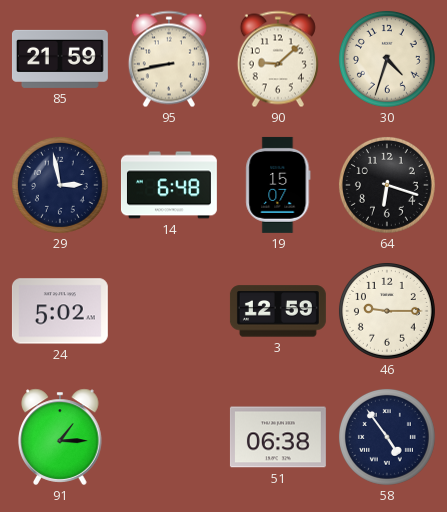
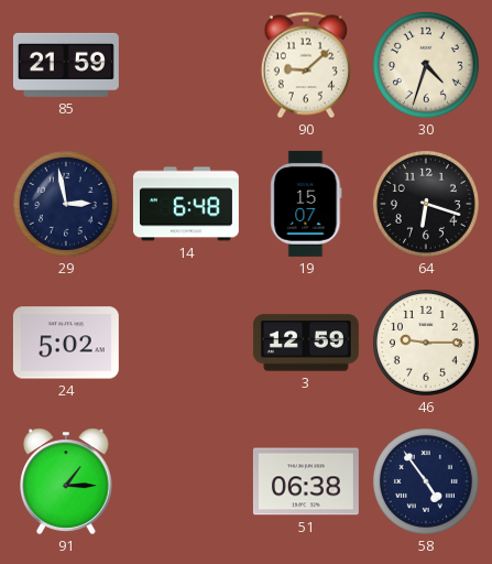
95: 8:43 -> none (169, 59)
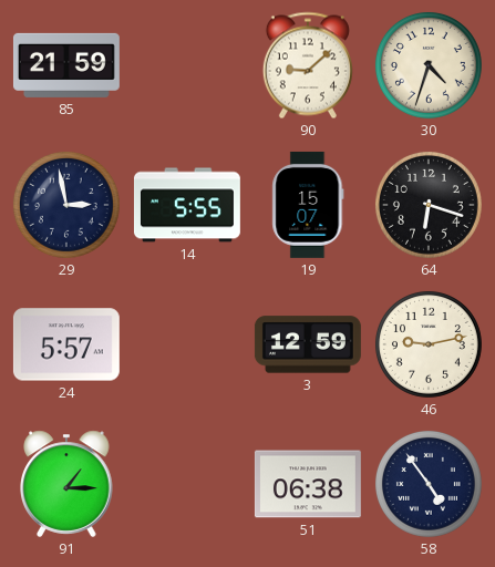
14: 6:48 -> 5:55 (187, 205)
24: 5:02 -> 5:57 (66, 344)
46: 9:15 -> 9:13 (429, 344)
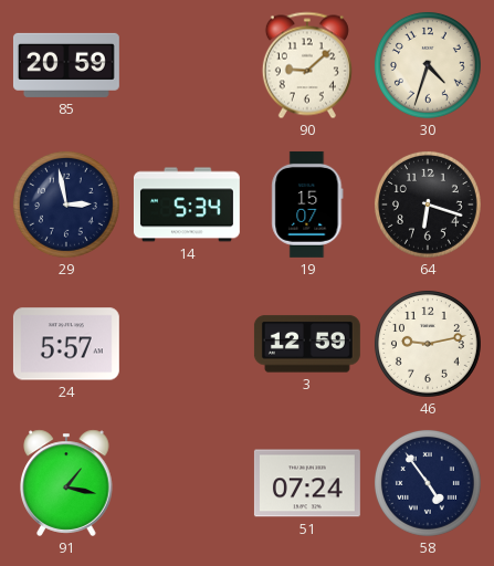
85: 21:59 -> 20:59 (66, 65)
14: 5:55 -> 5:34 (187, 205)
91: 1:15 -> 1:17 (66, 483)
51: 06:38 -> 07:24 (307, 483)
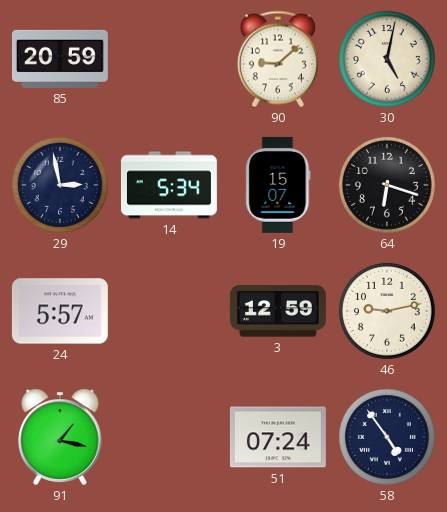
30: 4:33 -> 5:02 (387, 59)
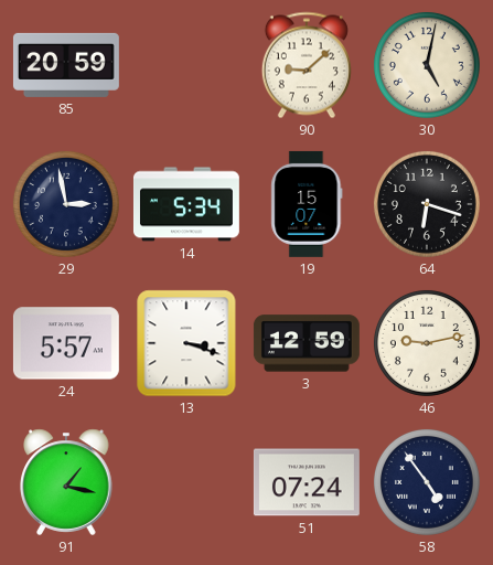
13: none -> 3:18 (186, 343)
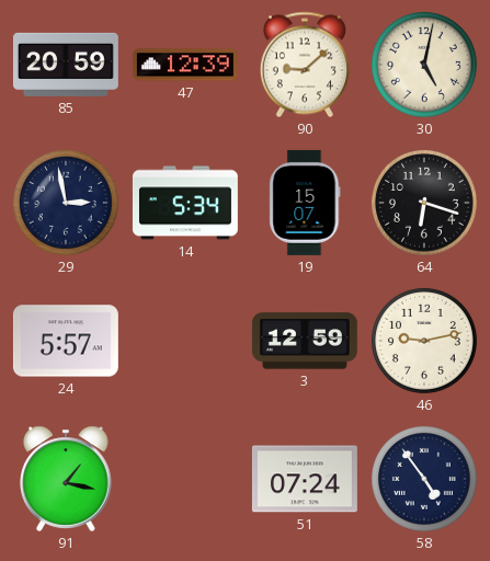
47: none -> 12:39 (185, 65)
13: 3:18 -> none (186, 343)
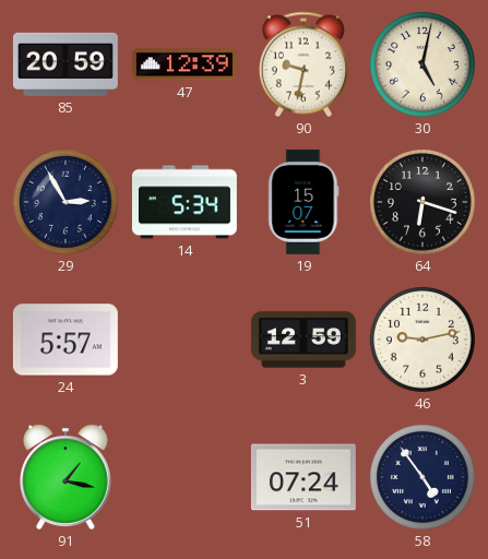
90: 9:08 -> 9:32 (303, 64)
29: 2:58 -> 2:55 (66, 202)
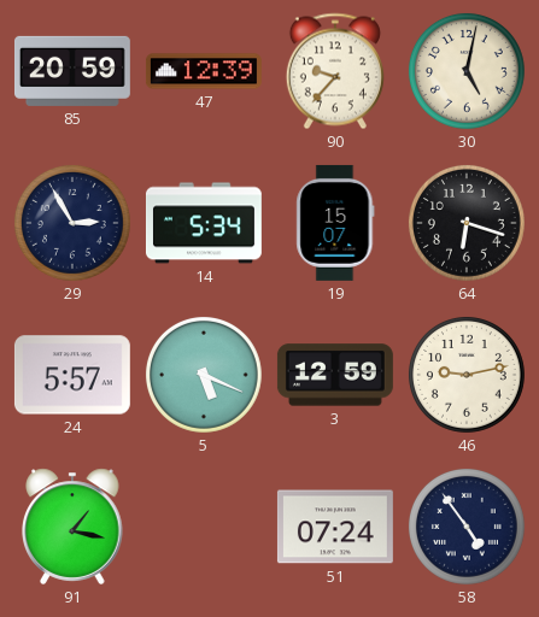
90: 9:32 -> 9:37 (335, 71)
5: none -> 5:19 (204, 375)
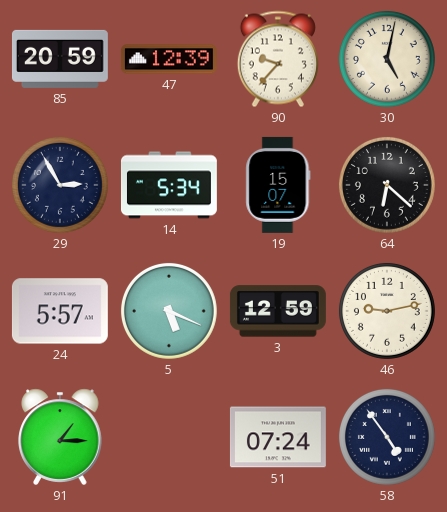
64: 6:18 -> 6:22 (387, 185)
91: 1:17 -> 1:15 (60, 437)
